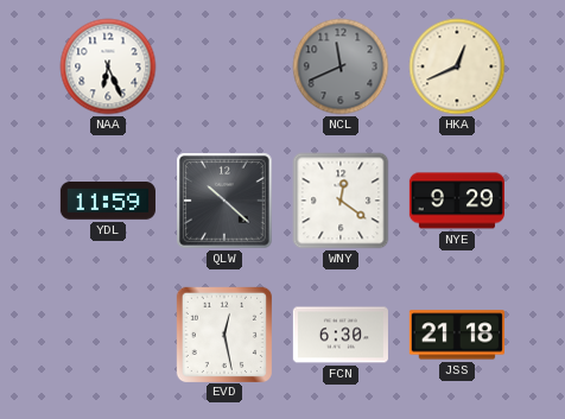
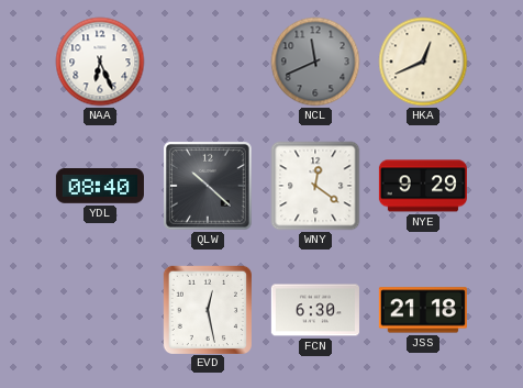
YDL: 11:59 -> 08:40 (100, 186)
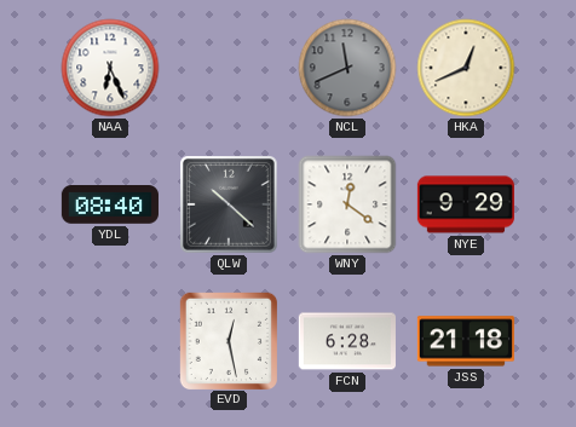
FCN: 6:30 -> 6:28 (347, 341)
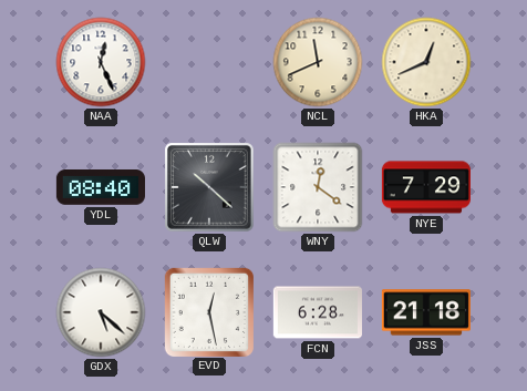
NAA: 6:26 -> 12:26 (101, 62)
NCL dial: grey -> cream (318, 62)
NYE: 9:29 -> 7:29 (426, 187)
GDX: none -> 5:22 (101, 312)
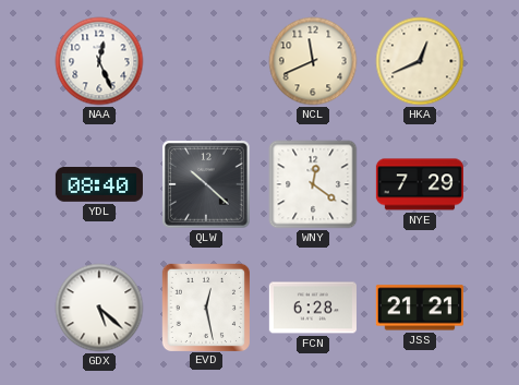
JSS: 21:18 -> 21:21 (420, 308)
